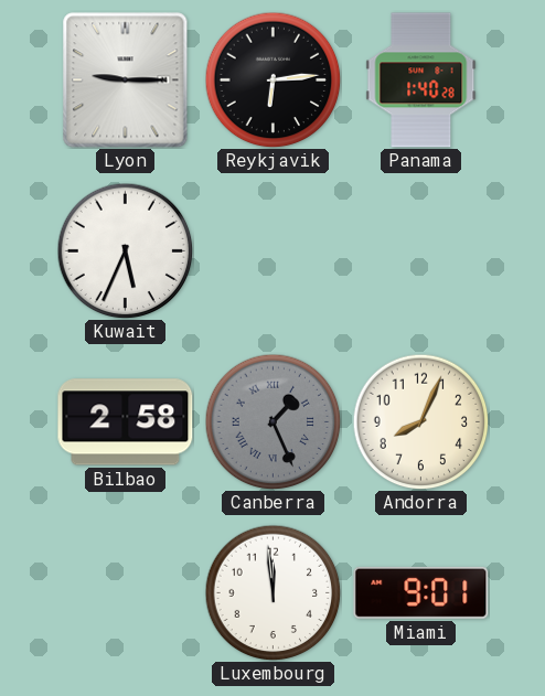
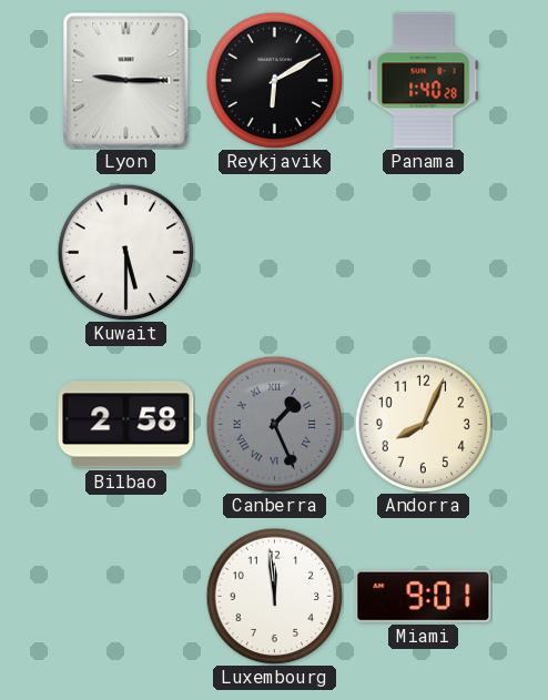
Reykjavik: 6:14 -> 6:10 (274, 80)
Kuwait: 5:34 -> 5:30 (125, 252)
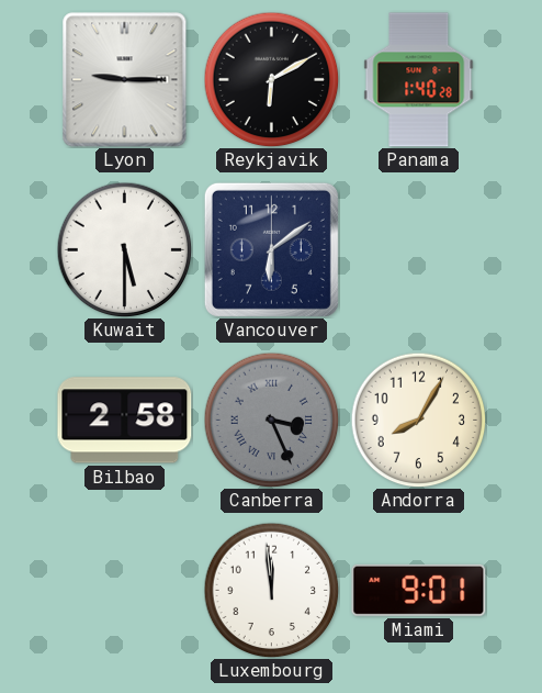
Vancouver: none -> 6:09 (271, 249)
Canberra: 1:26 -> 3:26 (271, 420)
Andorra: 8:04 -> 8:05 (418, 420)
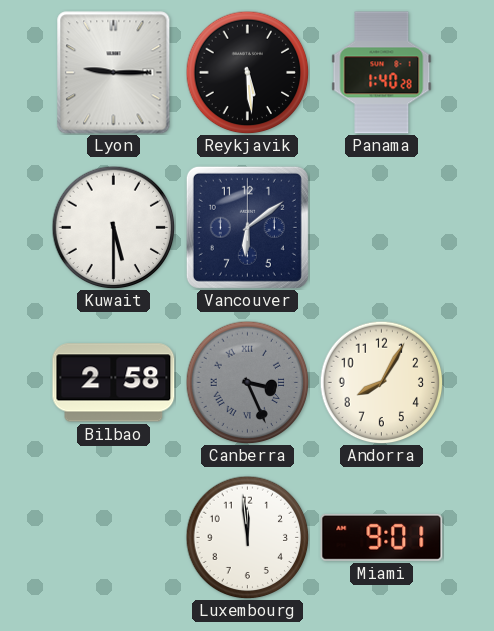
Reykjavik: 6:10 -> 5:29 (247, 72)
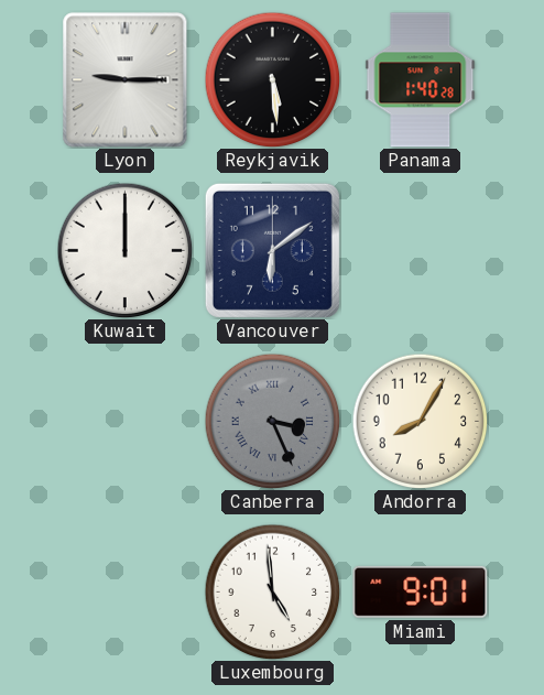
Kuwait: 5:30 -> 12:00 (124, 250)
Bilbao: 2:58 -> none (114, 383)
Luxembourg: 11:59 -> 4:59 (272, 591)
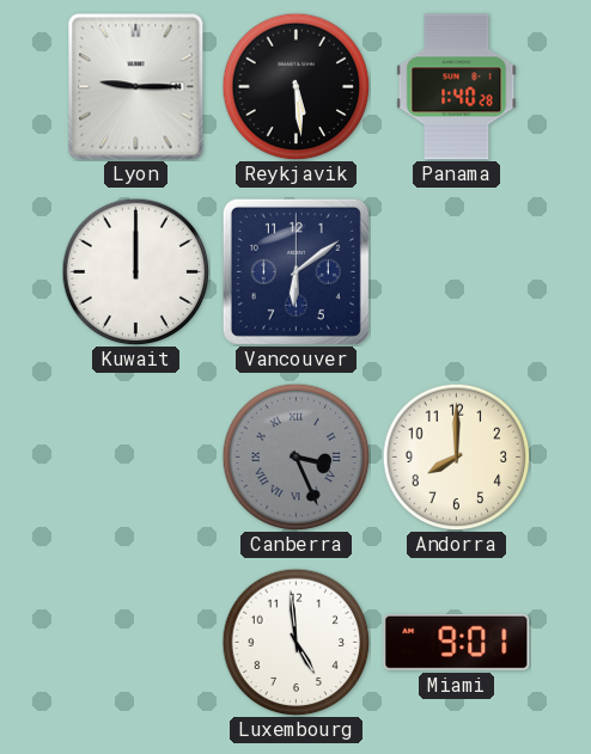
Andorra: 8:05 -> 8:00 (456, 456)
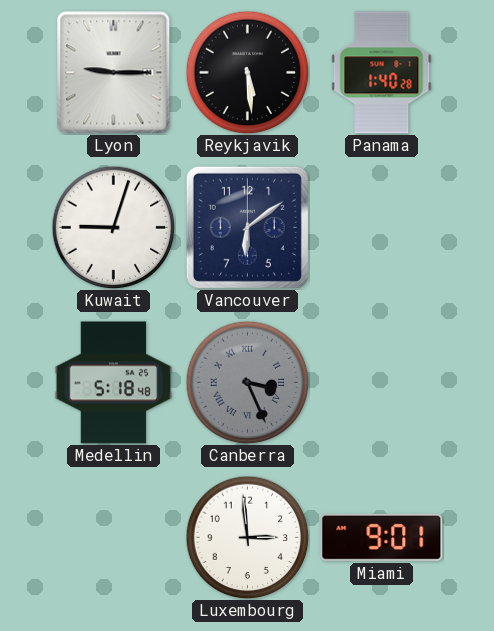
Kuwait: 12:00 -> 9:03 (113, 227)
Medellin: none -> 5:18 (113, 383)
Andorra: 8:00 -> none (456, 456)
Luxembourg: 4:59 -> 2:59 (247, 537)
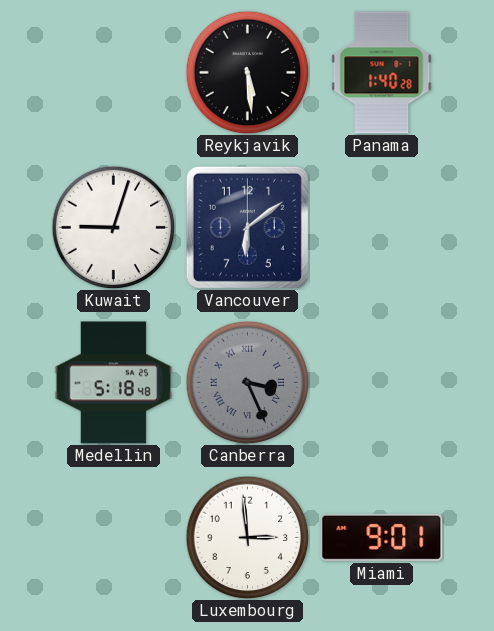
Lyon: 9:15 -> none (114, 73)
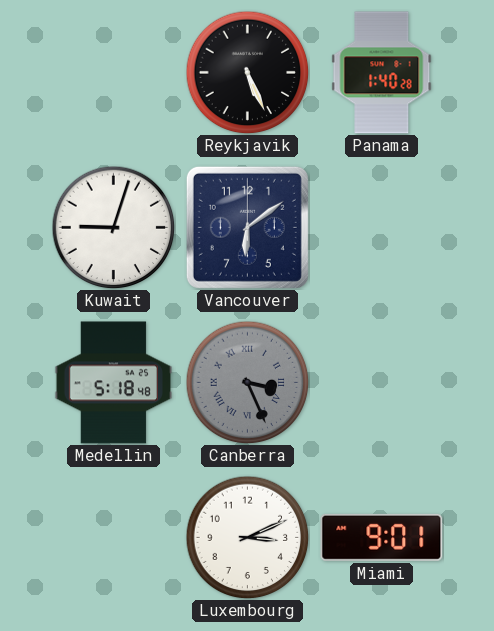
Reykjavik: 5:29 -> 5:26 (247, 72)
Luxembourg: 2:59 -> 3:11 (247, 537)
